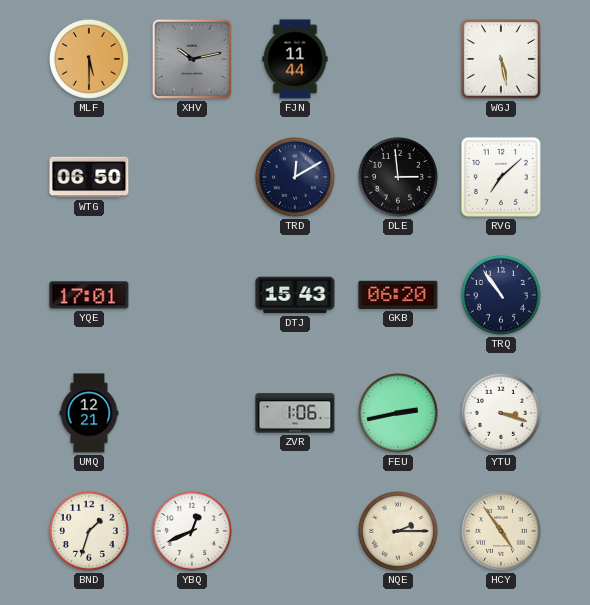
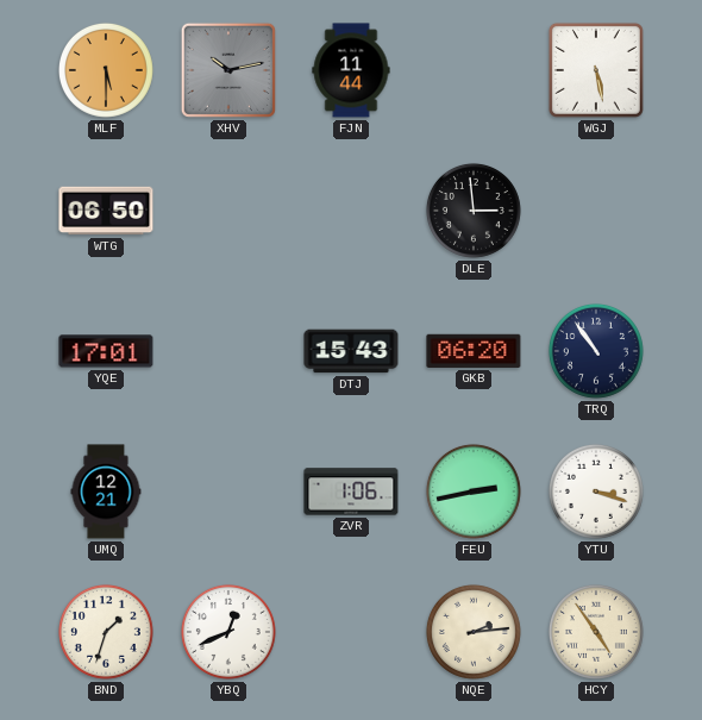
TRD: 12:10 -> none (295, 177)
RVG: 7:08 -> none (501, 177)
NQE: 2:15 -> 2:14 (474, 632)
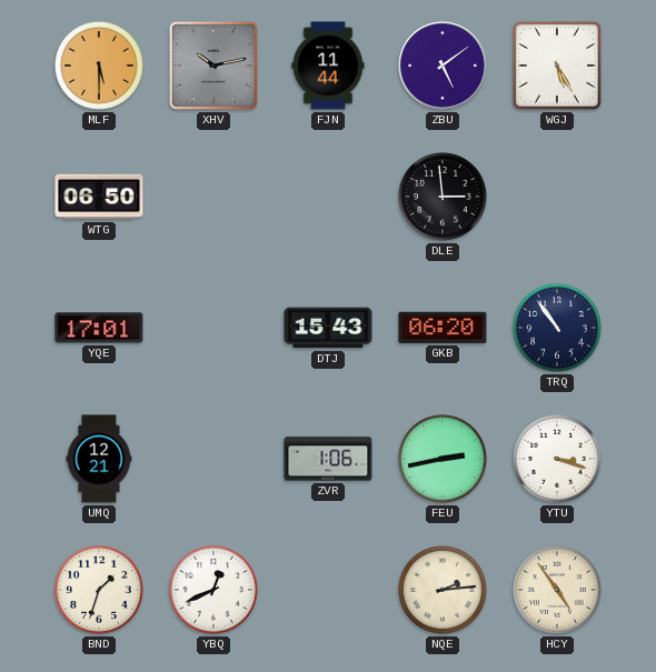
ZBU: none -> 5:09 (443, 66)
WGJ: 5:28 -> 5:25 (557, 66)
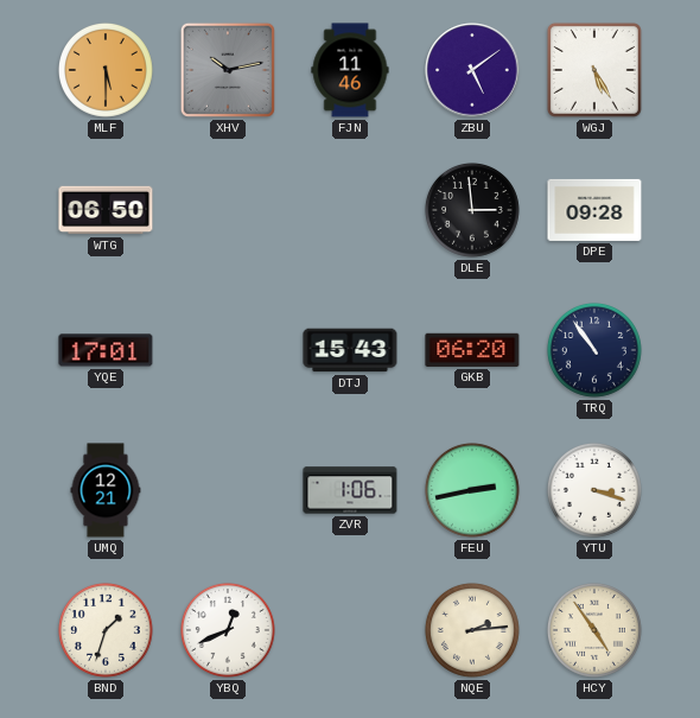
FJN: 11:44 -> 11:46 (350, 70)
DPE: none -> 09:28 (594, 210)
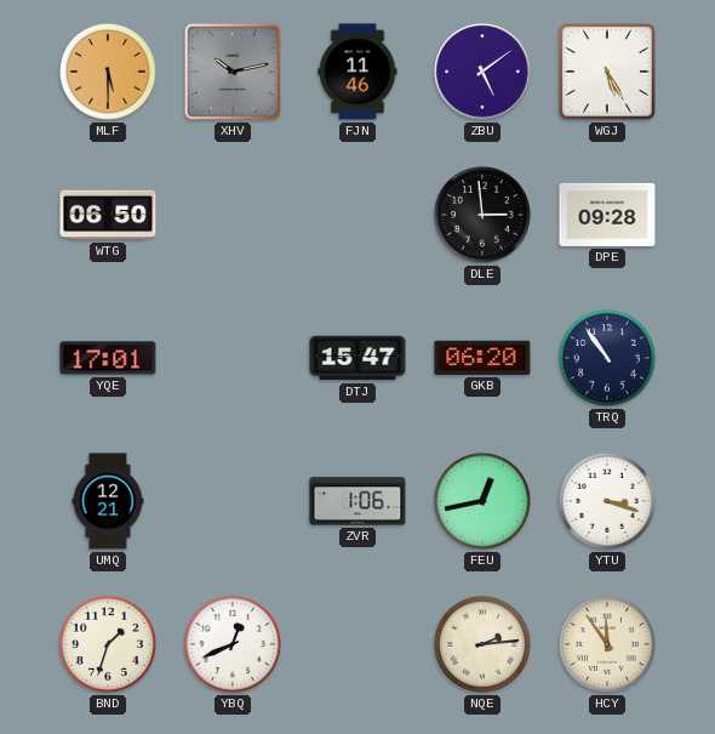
DTJ: 15:43 -> 15:47 (358, 358)
FEU: 2:43 -> 12:43 (482, 501)
HCY: 4:54 -> 11:54 (607, 644)
